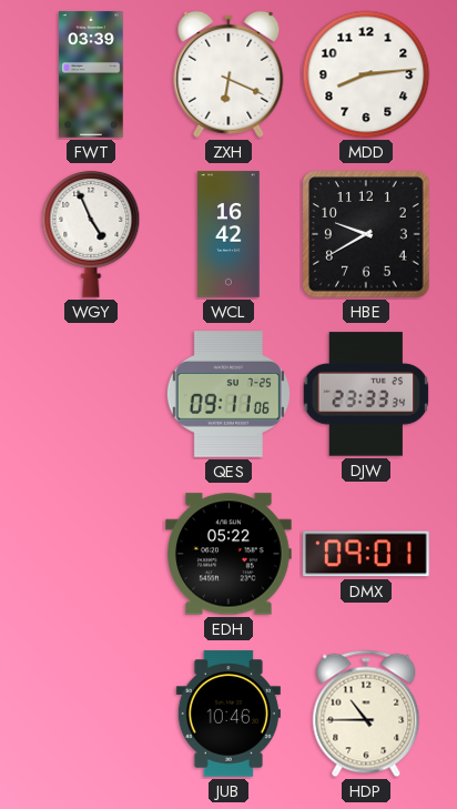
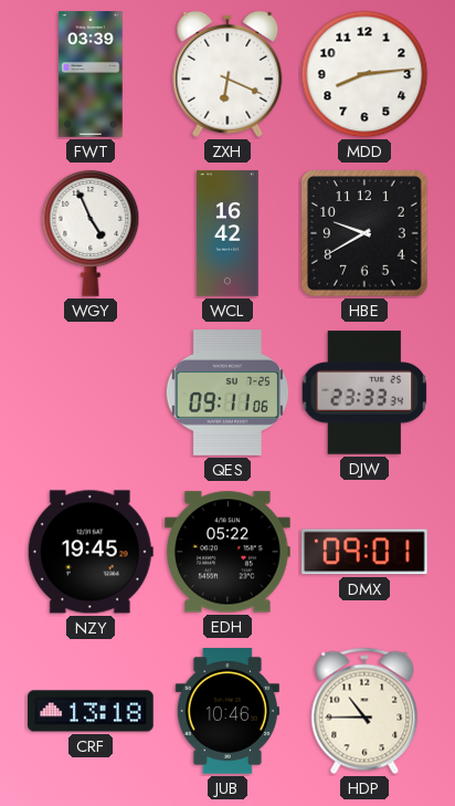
NZY: none -> 19:45 (91, 552)
CRF: none -> 13:18 (91, 711)
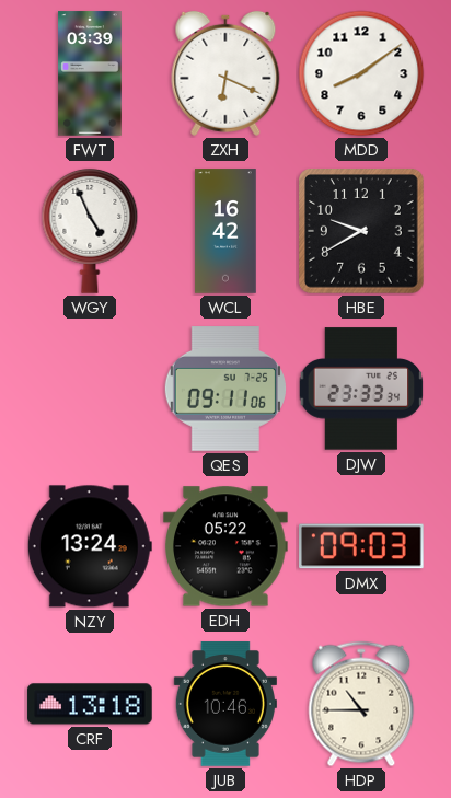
MDD: 8:14 -> 8:09 (361, 73)
NZY: 19:45 -> 13:24 (90, 546)
DMX: 09:01 -> 09:03 (361, 546)
